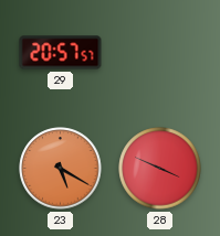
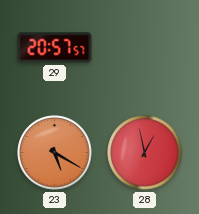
28: 3:49 -> 12:58 (145, 153)
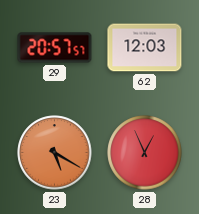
62: none -> 12:03 (145, 48)
28: 12:58 -> 12:56 (145, 153)
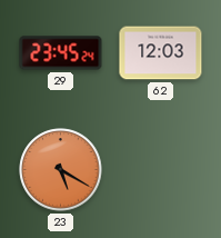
29: 20:57 -> 23:45 (61, 53)
28: 12:56 -> none (145, 153)
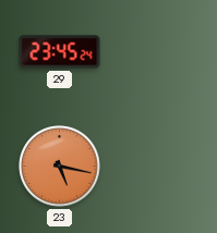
62: 12:03 -> none (161, 53)
23: 5:20 -> 5:17 (60, 167)
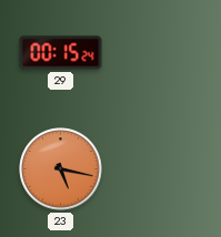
29: 23:45 -> 00:15 (61, 53)
